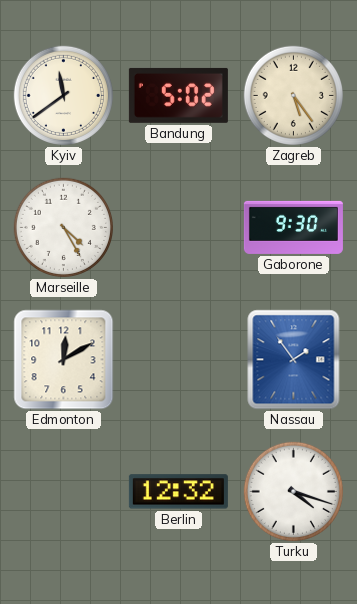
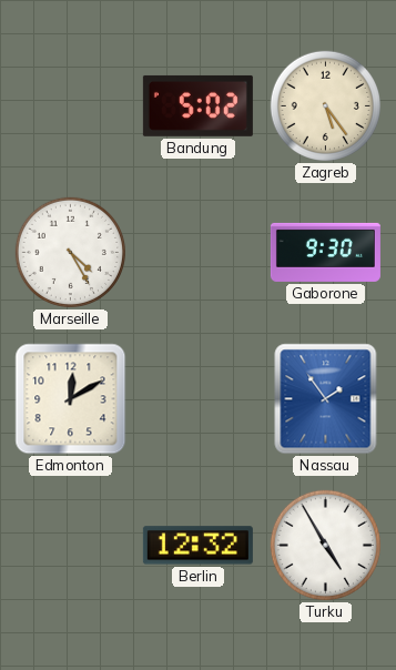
Kyiv: 11:39 -> none (63, 95)
Turku: 4:18 -> 4:55 (325, 545)
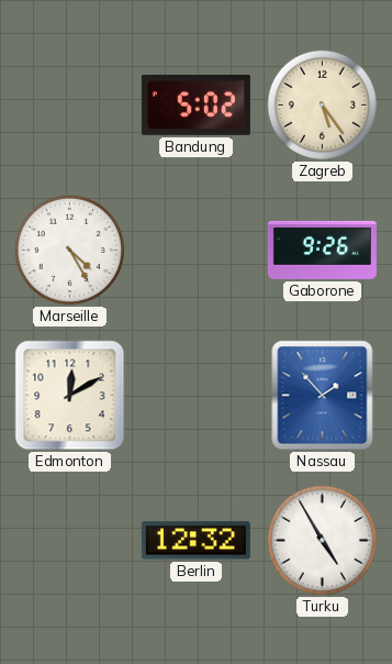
Gaborone: 9:30 -> 9:26 (322, 250)
Nassau: 1:54 -> 1:53 (323, 396)
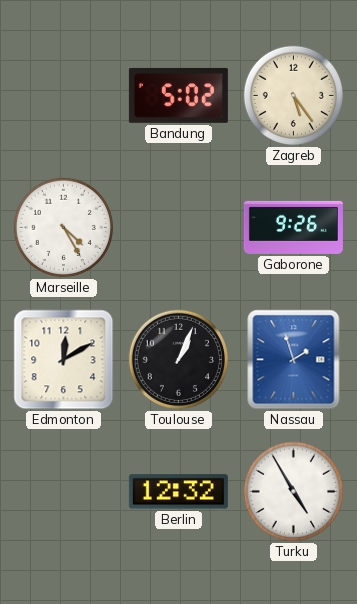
Toulouse: none -> 1:04 (178, 359)
Nassau: 1:53 -> 1:57 (294, 360)
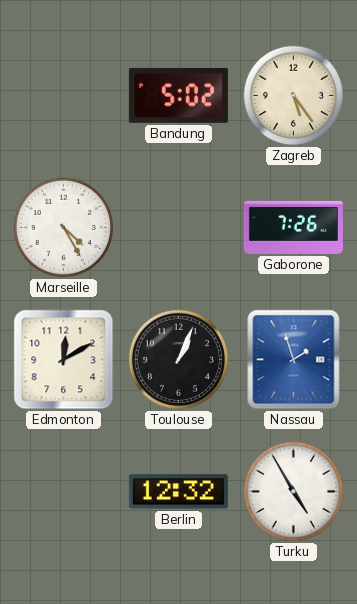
Gaborone: 9:26 -> 7:26 (293, 227)
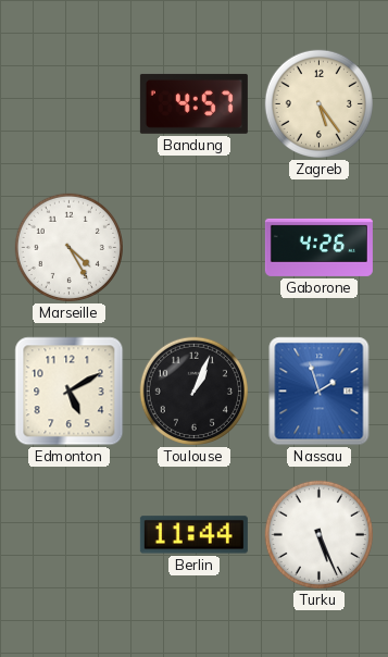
Bandung: 5:02 -> 4:57 (193, 103)
Gaborone: 7:26 -> 4:26 (318, 247)
Edmonton: 12:10 -> 5:10 (70, 392)
Berlin: 12:32 -> 11:44 (193, 535)
Turku: 4:55 -> 5:26 (318, 534)
